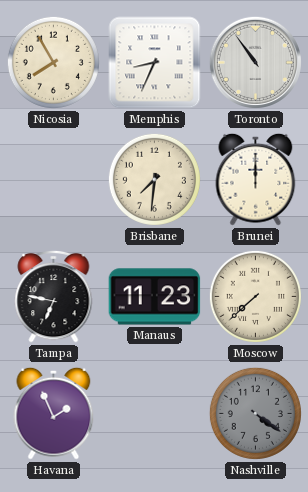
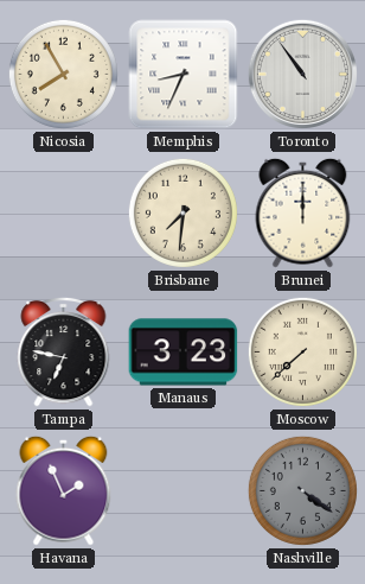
Manaus: 11:23 -> 3:23 (184, 353)
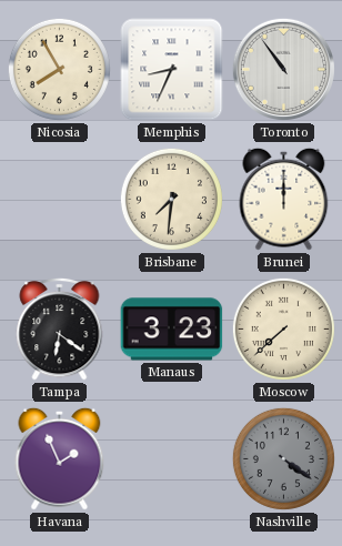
Tampa: 6:47 -> 6:21 (60, 328)
